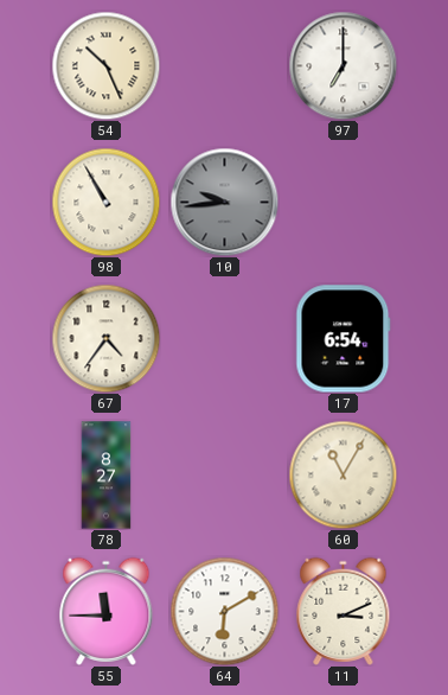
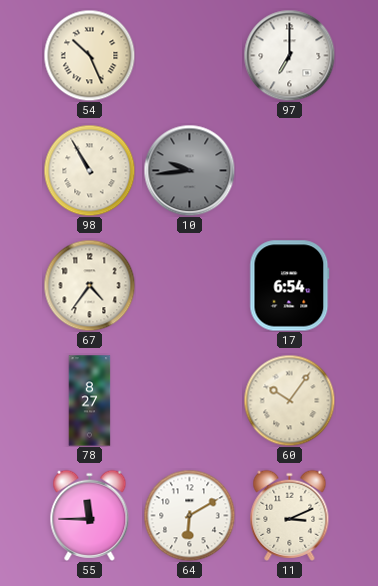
60: 11:05 -> 10:06 (289, 400)
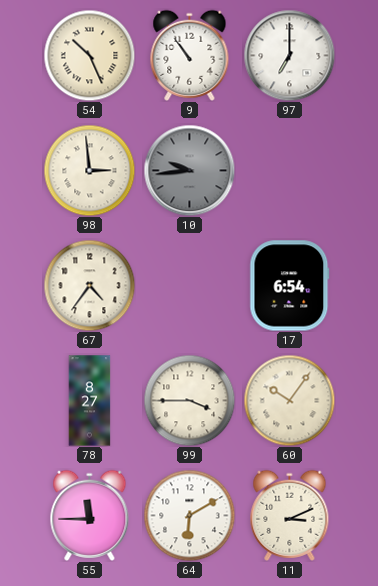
9: none -> 10:54 (190, 55)
98: 10:55 -> 2:59 (89, 170)
99: none -> 3:45 (189, 400)
